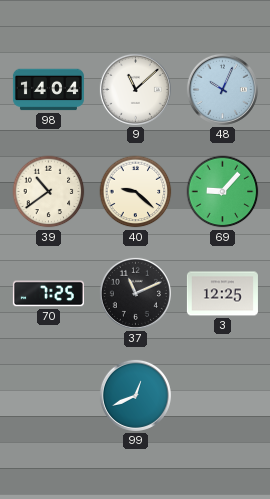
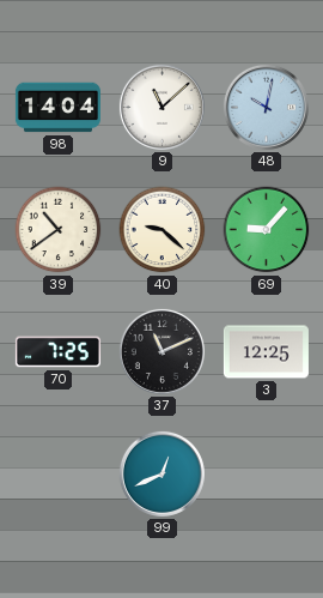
48: 10:04 -> 10:02 (266, 107)
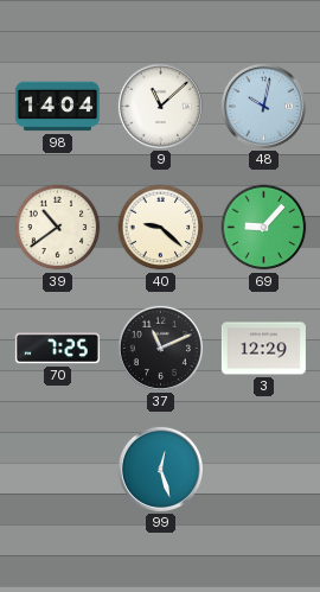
3: 12:25 -> 12:29 (263, 349)
99: 12:41 -> 12:27 (160, 469)
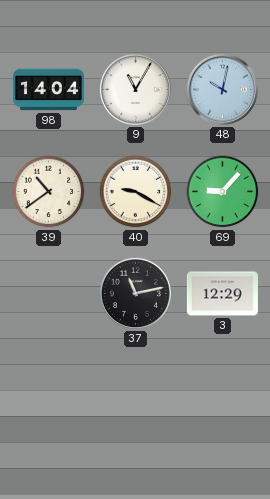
9: 11:08 -> 11:05 (135, 89)
40: 9:22 -> 9:20 (136, 192)
70: 7:25 -> none (57, 349)
37: 11:11 -> 11:13 (135, 293)
99: 12:27 -> none (160, 469)
